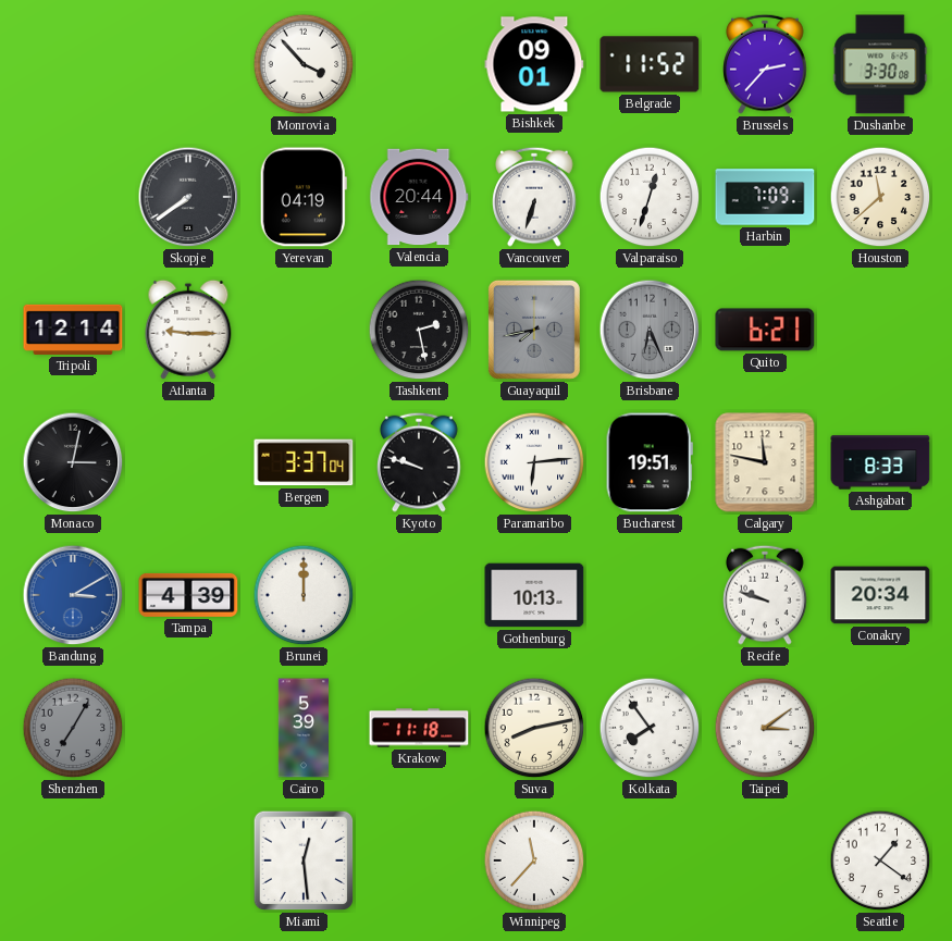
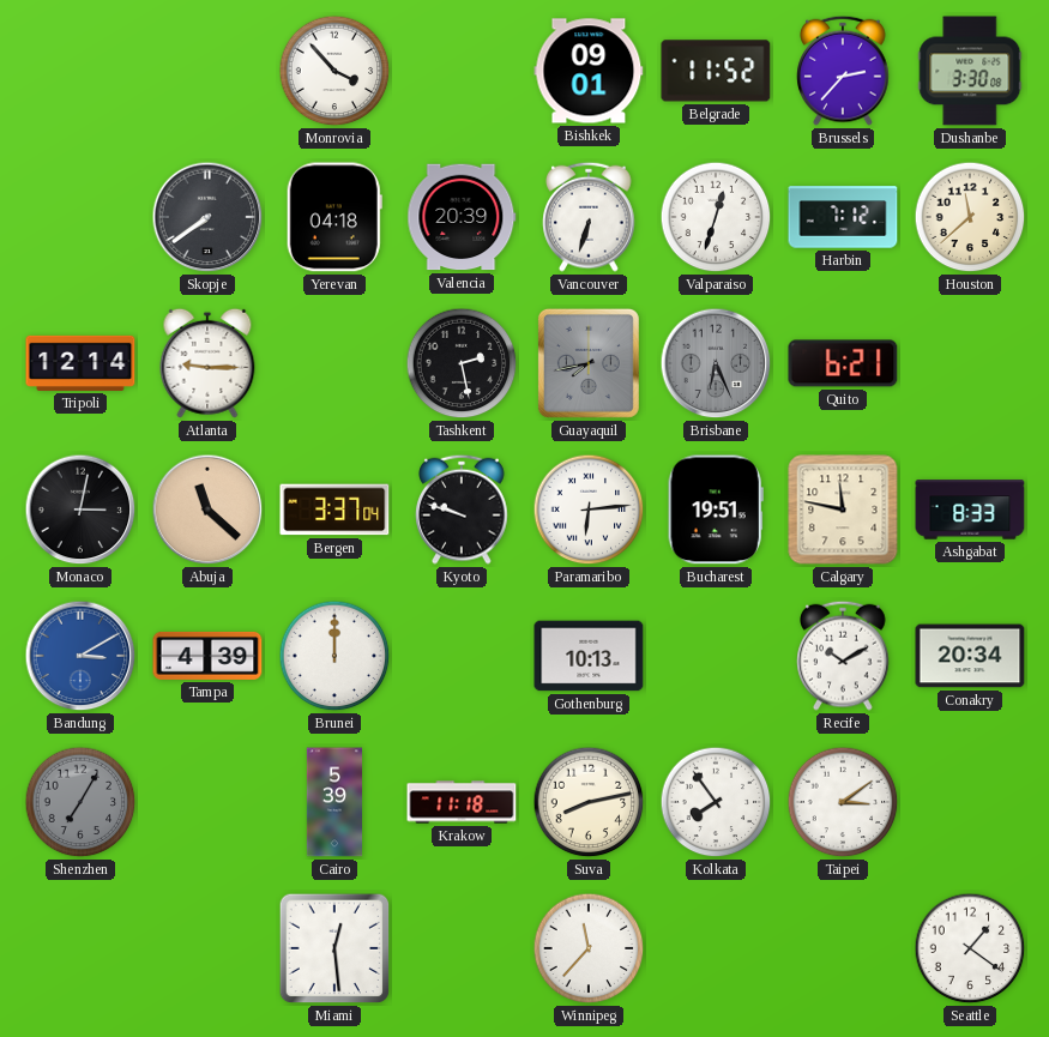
Yerevan: 04:19 -> 04:18 (334, 217)
Valencia: 20:44 -> 20:39 (462, 217)
Harbin: 7:09 -> 7:12 (843, 217)
Abuja: none -> 11:22 (207, 510)
Recife: 9:48 -> 10:10 (843, 656)
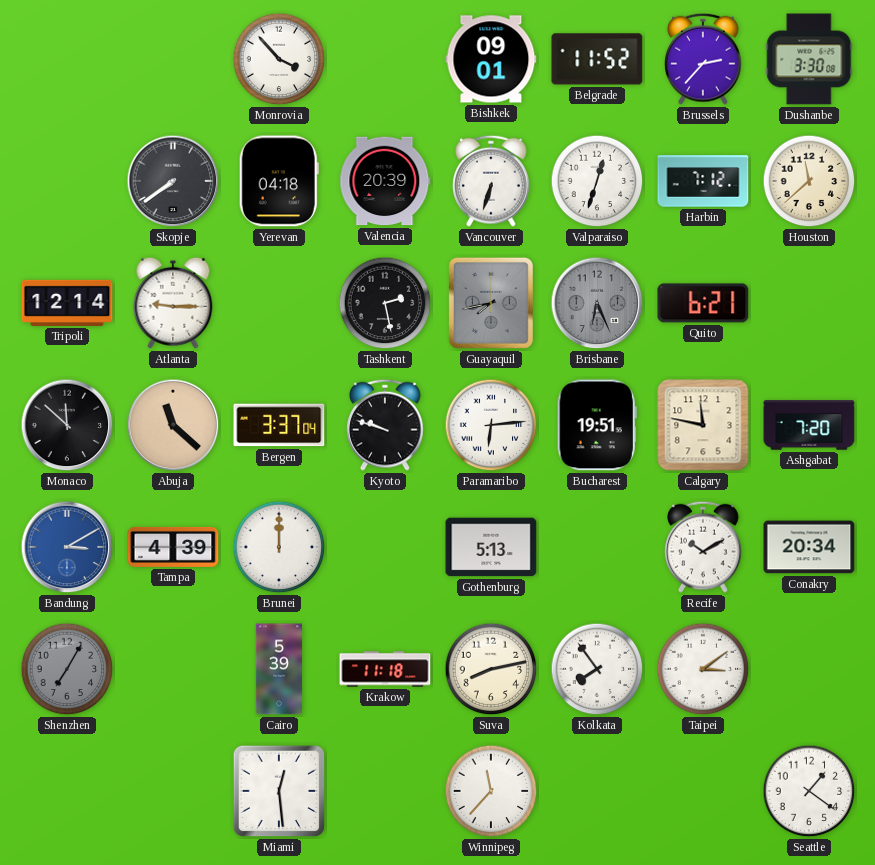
Monaco: 3:02 -> 11:52 (67, 425)
Ashgabat: 8:33 -> 7:20 (809, 425)
Gothenburg: 10:13 -> 5:13 (491, 547)
